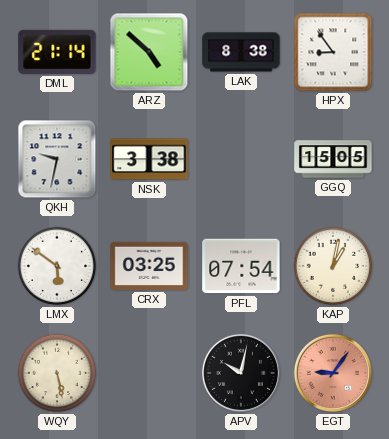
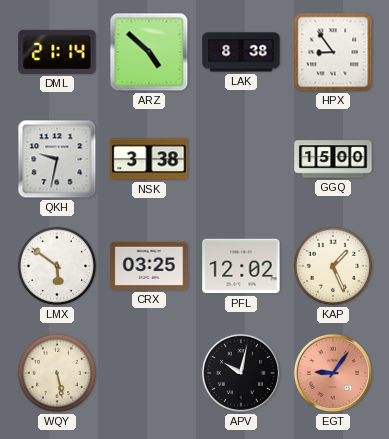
GGQ: 15:05 -> 15:00 (333, 159)
PFL: 07:54 -> 12:02 (241, 266)
KAP: 1:02 -> 1:26 (333, 266)
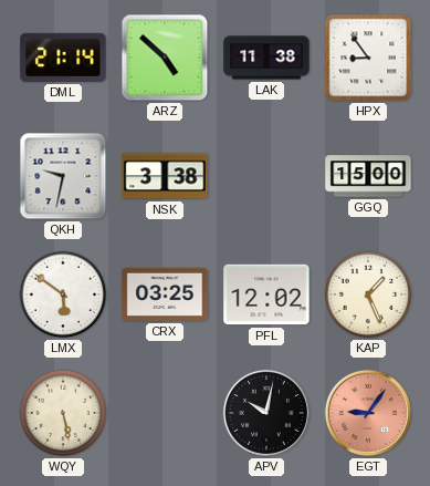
LAK: 8:38 -> 11:38 (266, 58)
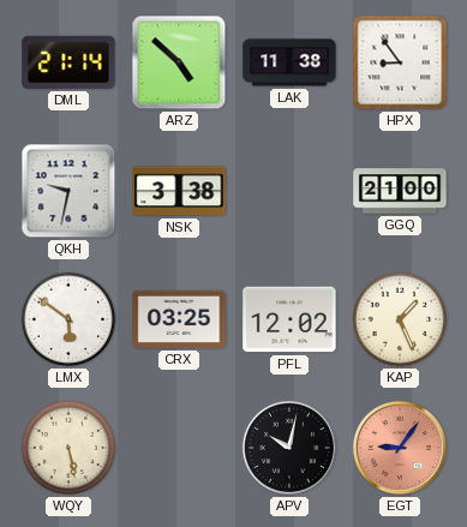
GGQ: 15:00 -> 21:00 (400, 191)
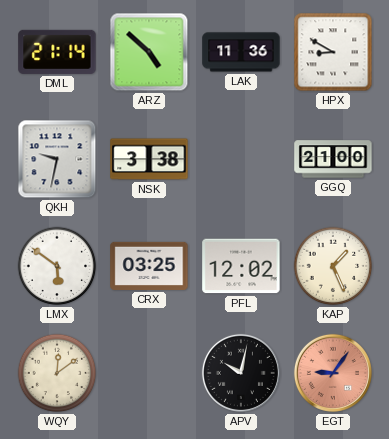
LAK: 11:38 -> 11:36 (241, 52)
HPX: 8:54 -> 8:50 (333, 52)
WQY: 5:28 -> 12:09 (57, 373)
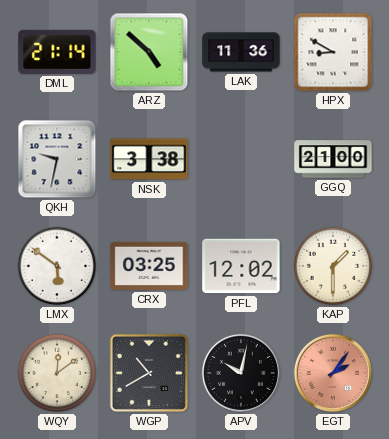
KAP: 1:26 -> 1:30 (333, 266)
WGP: none -> 10:40 (149, 373)
EGT: 9:06 -> 2:06 (333, 373)
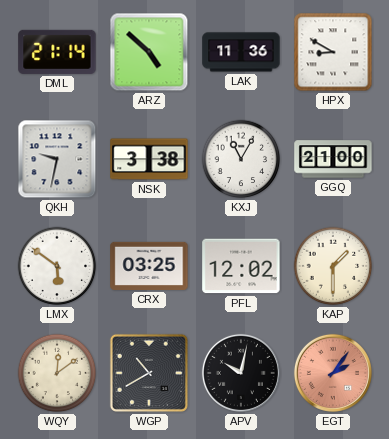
KXJ: none -> 11:05 (241, 159)
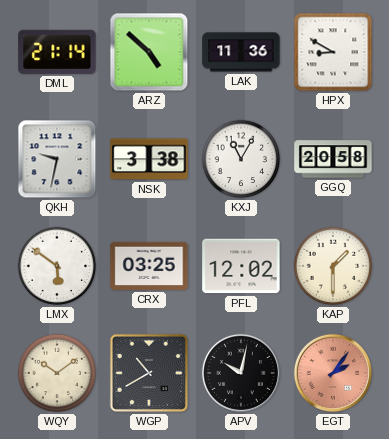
GGQ: 21:00 -> 20:58 (333, 159)
WQY: 12:09 -> 10:09 (57, 373)
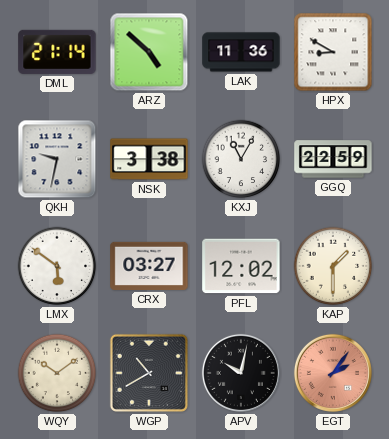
GGQ: 20:58 -> 22:59 (333, 159)
CRX: 03:25 -> 03:27 (149, 266)
